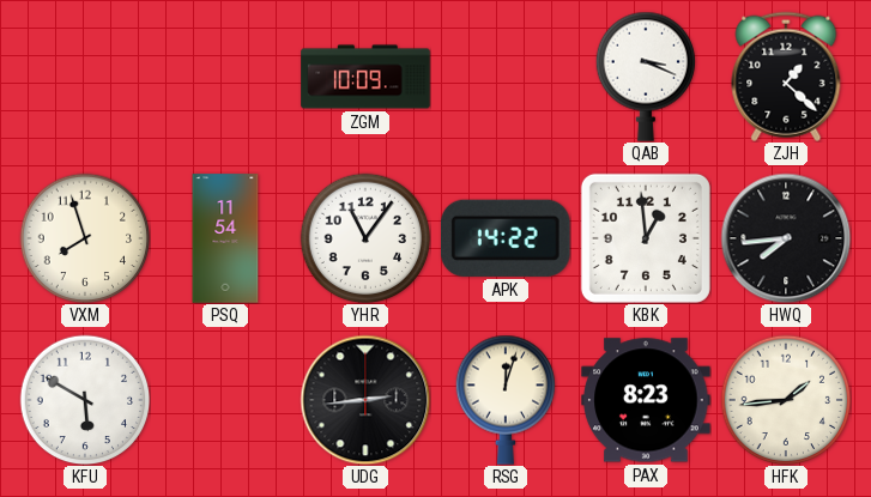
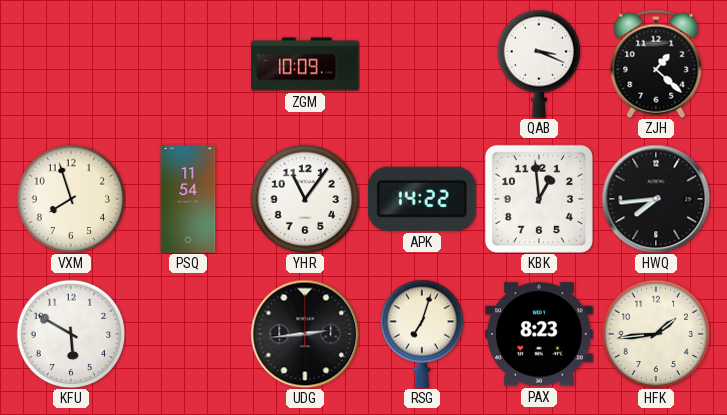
RSG: 12:03 -> 7:03 (421, 334)
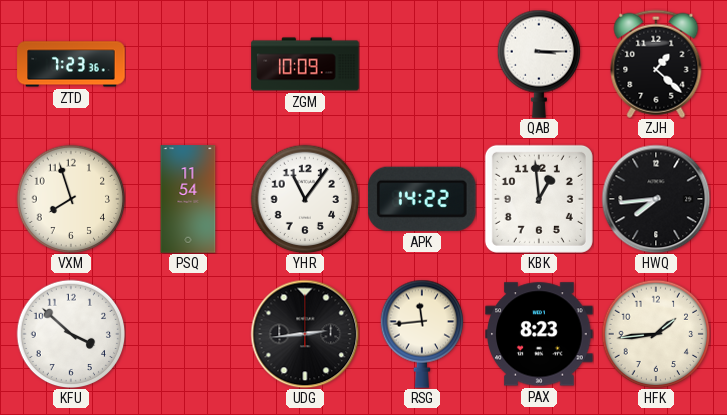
ZTD: none -> 7:23 (71, 64)
QAB: 3:19 -> 3:15 (538, 64)
KFU: 5:50 -> 3:52 (71, 334)
RSG: 7:03 -> 11:44 (421, 334)
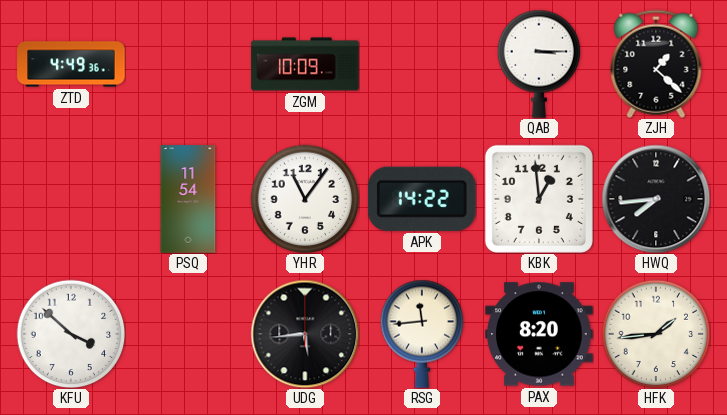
ZTD: 7:23 -> 4:49 (71, 64)
VXM: 7:57 -> none (71, 199)
UDG: 2:44 -> 5:44 (305, 334)
PAX: 8:23 -> 8:20 (539, 334)
